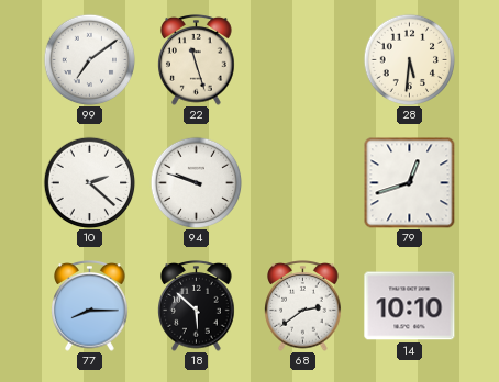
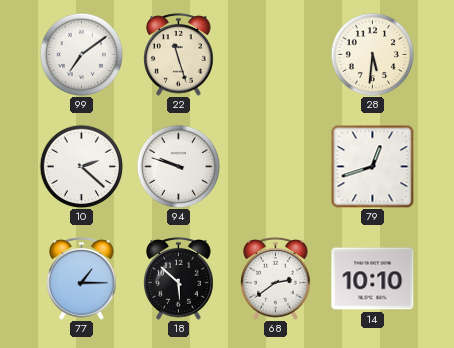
77: 8:15 -> 1:15 (82, 279)
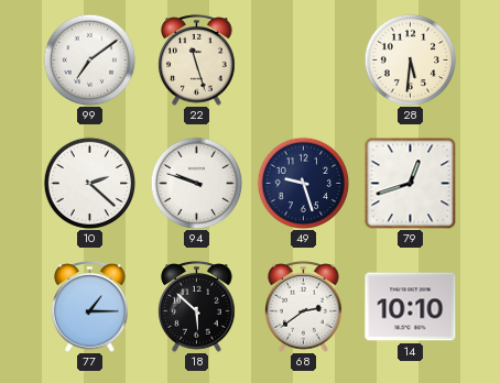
49: none -> 9:27 (303, 183)
